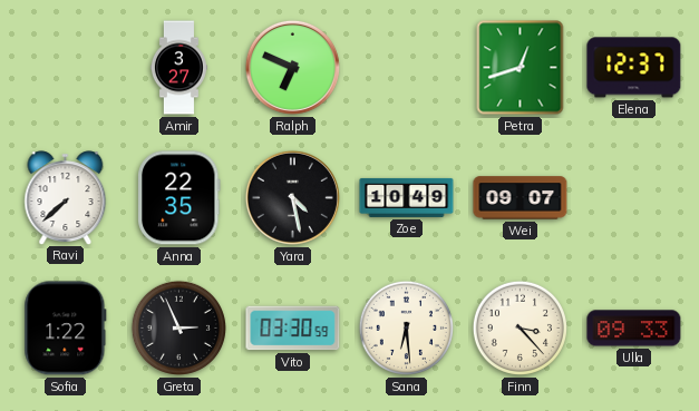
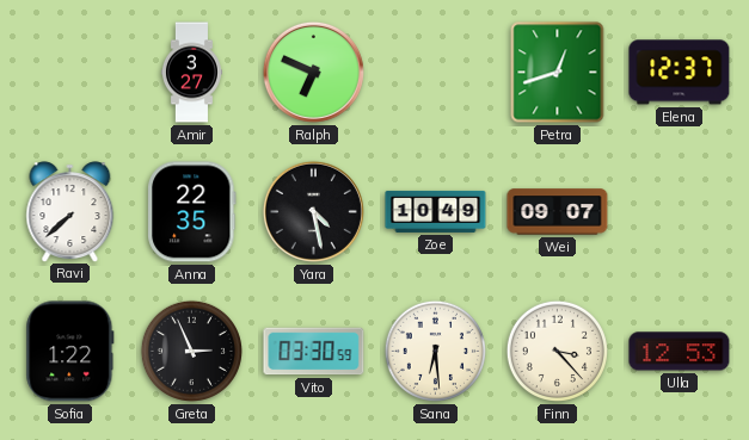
Ulla: 09:33 -> 12:53 (680, 352)
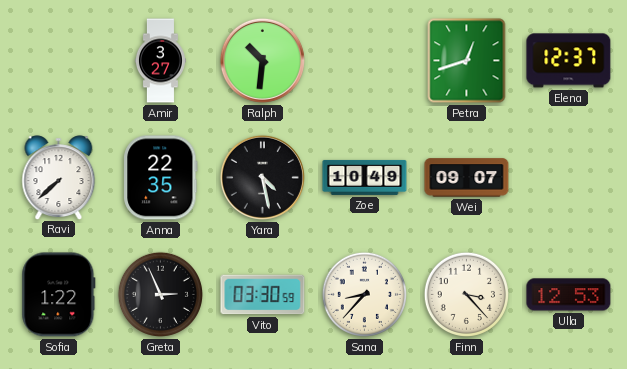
Ralph: 6:49 -> 10:31 (262, 60)
Sana: 6:29 -> 8:37 (364, 294)
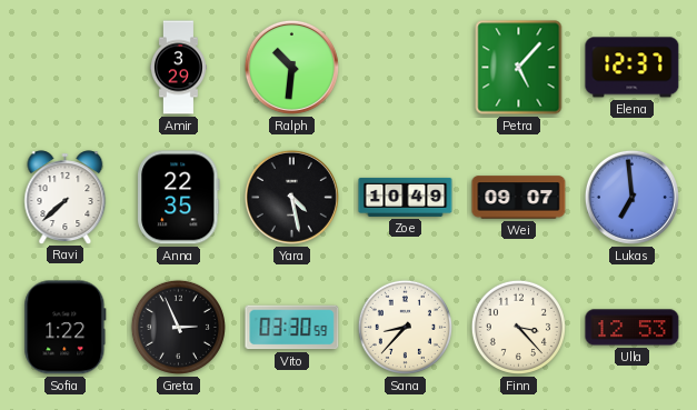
Amir: 3:27 -> 3:29 (178, 68)
Petra: 12:42 -> 5:07 (519, 68)
Lukas: none -> 6:59 (631, 197)
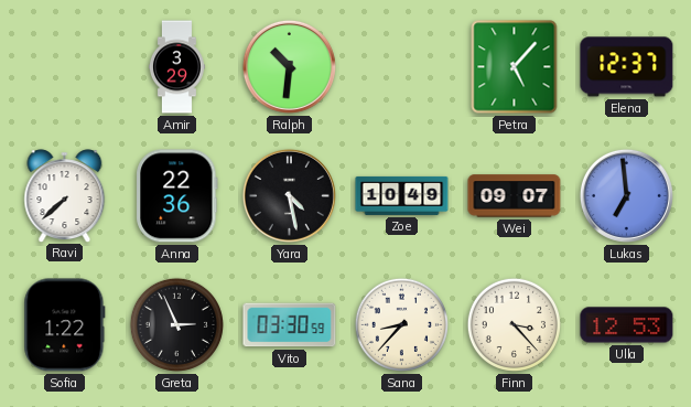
Anna: 22:35 -> 22:36 (177, 196)
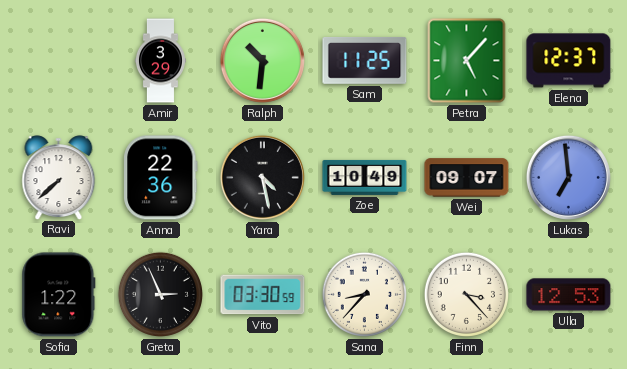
Sam: none -> 11:25 (365, 60)
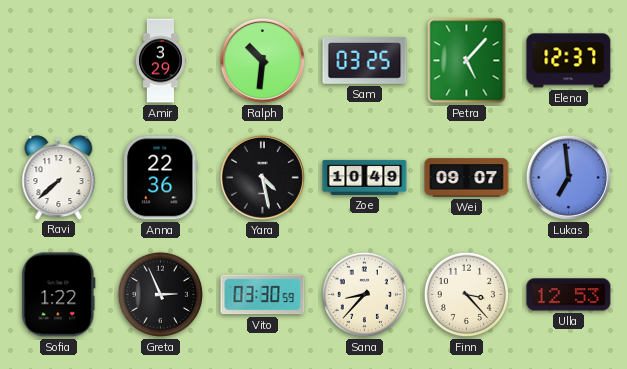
Sam: 11:25 -> 03:25 (365, 60)
